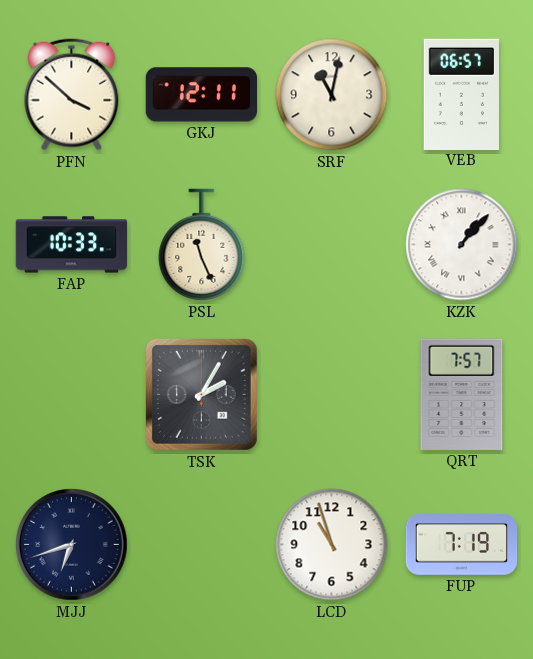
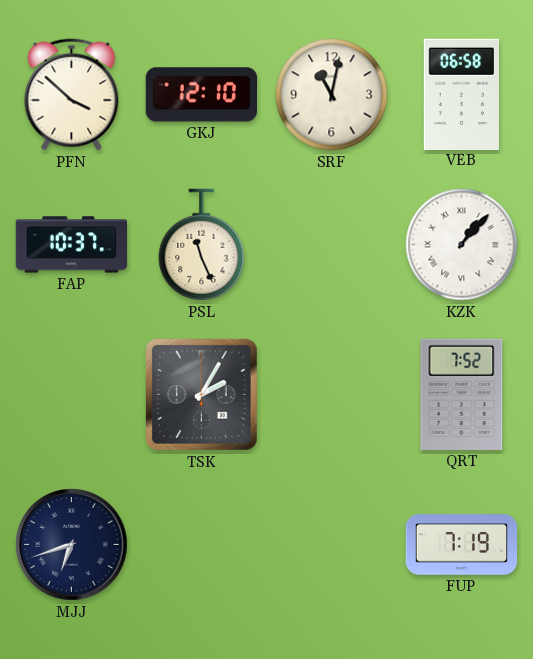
GKJ: 12:11 -> 12:10 (202, 95)
VEB: 06:57 -> 06:58 (461, 94)
FAP: 10:33 -> 10:37 (72, 245)
QRT: 7:57 -> 7:52 (462, 394)
LCD: 10:57 -> none (332, 545)
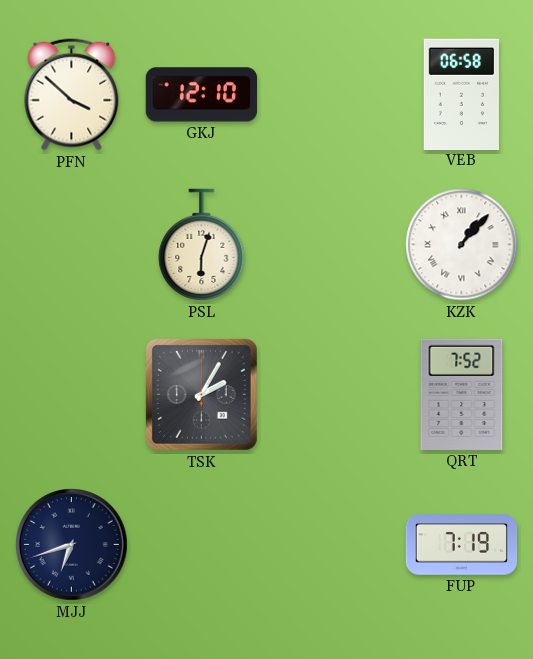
SRF: 11:02 -> none (332, 95)
FAP: 10:37 -> none (72, 245)
PSL: 11:26 -> 6:03 (202, 245)
